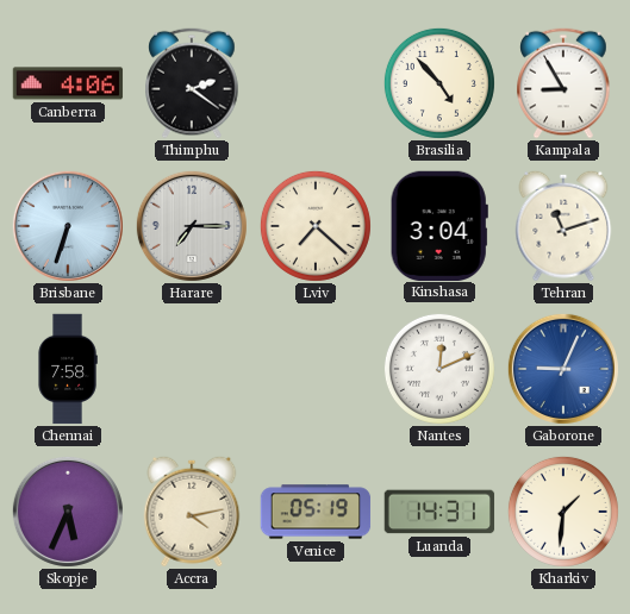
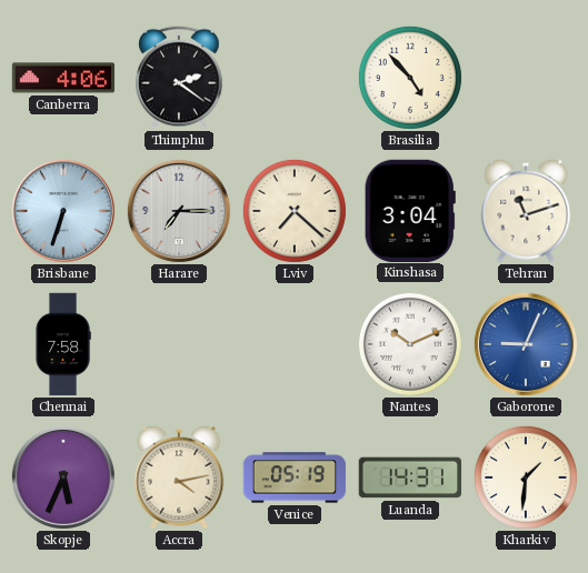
Kampala: 8:55 -> none (563, 83)
Nantes: 12:11 -> 10:11 (410, 344)
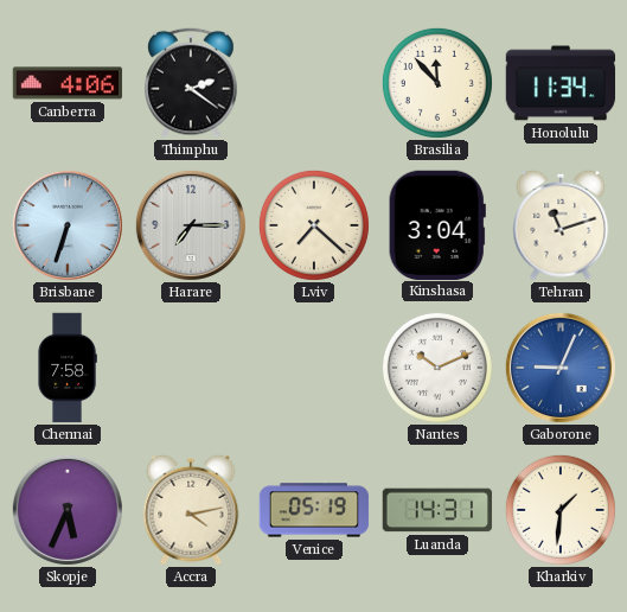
Brasilia: 4:53 -> 11:53 (437, 83)
Honolulu: none -> 11:34 (561, 83)
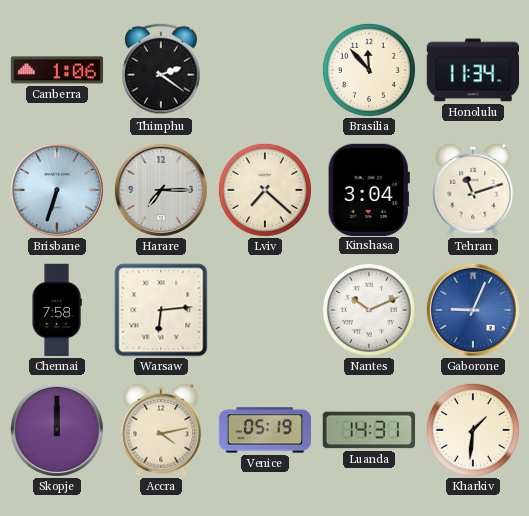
Canberra: 4:06 -> 1:06 (57, 70)
Warsaw: none -> 6:14 (161, 310)
Skopje: 5:34 -> 12:00 (57, 430)
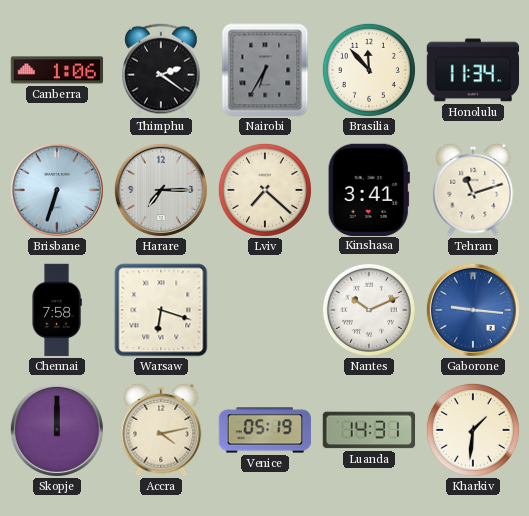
Nairobi: none -> 6:35 (265, 70)
Kinshasa: 3:04 -> 3:41 (369, 189)
Warsaw: 6:14 -> 6:18 (161, 310)
Gaborone: 9:04 -> 9:16 (473, 310)
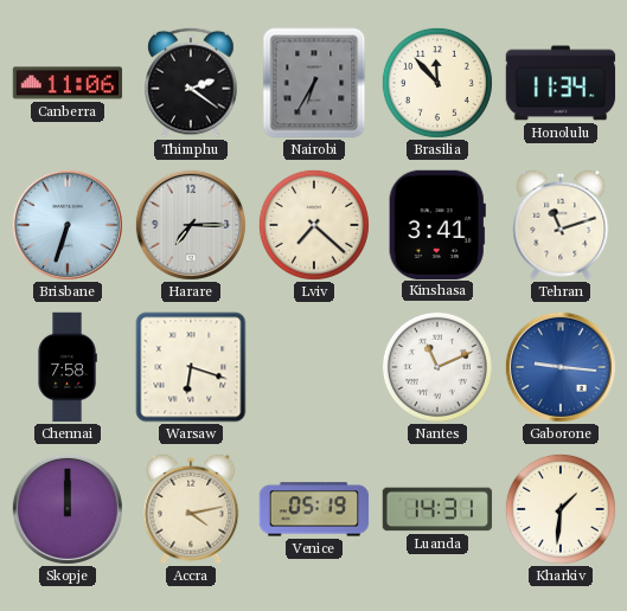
Canberra: 1:06 -> 11:06 (68, 83)
Nantes: 10:11 -> 11:11 (437, 367)
